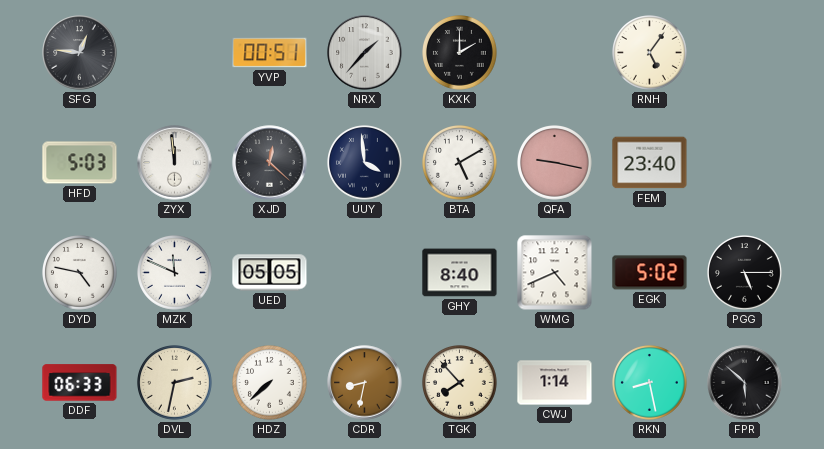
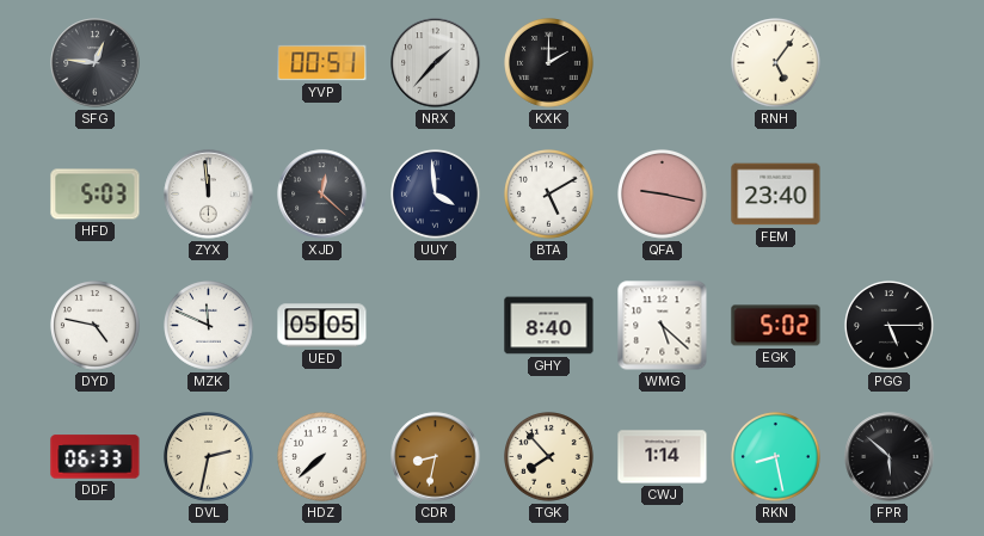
WMG: 4:41 -> 5:22 (663, 326)
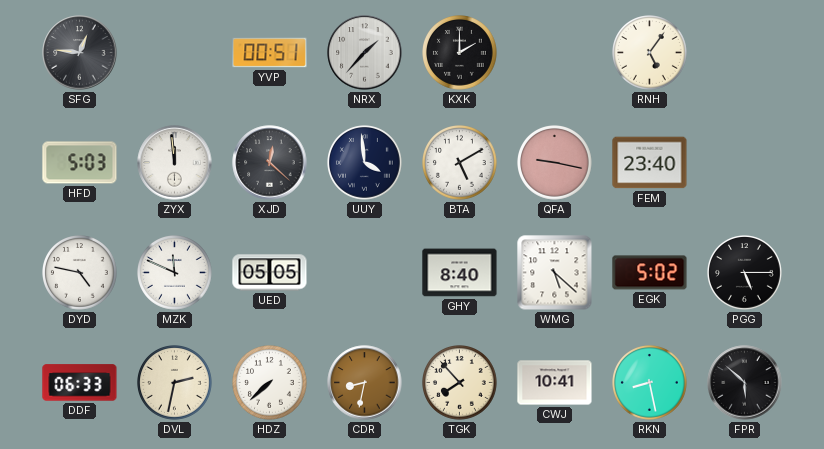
CWJ: 1:14 -> 10:41 (555, 383)
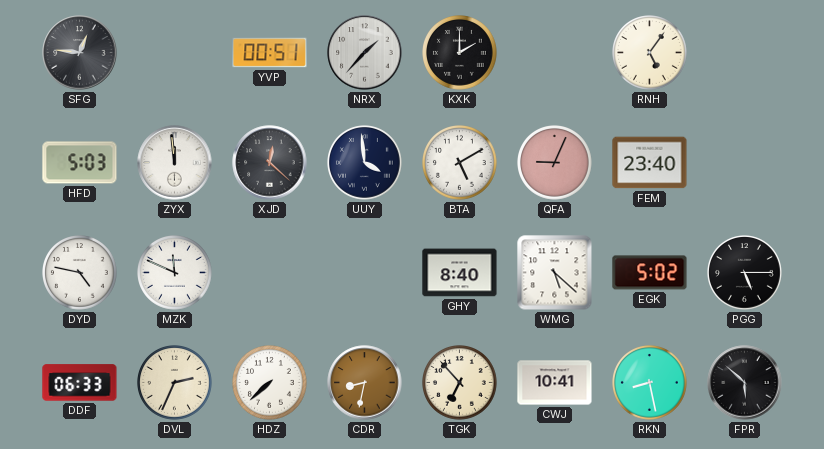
QFA: 9:17 -> 9:04 (555, 163)
UED: 05:05 -> none (270, 273)
DVL: 2:32 -> 2:34 (175, 383)
TGK: 7:53 -> 6:53 (460, 383)
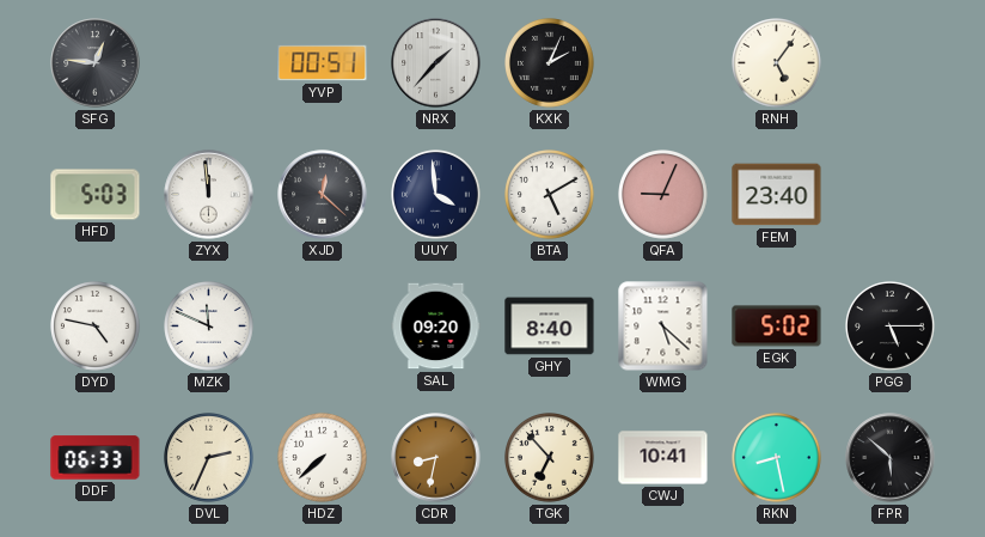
KXK: 2:00 -> 2:04 (550, 63)
SAL: none -> 09:20 (436, 327)
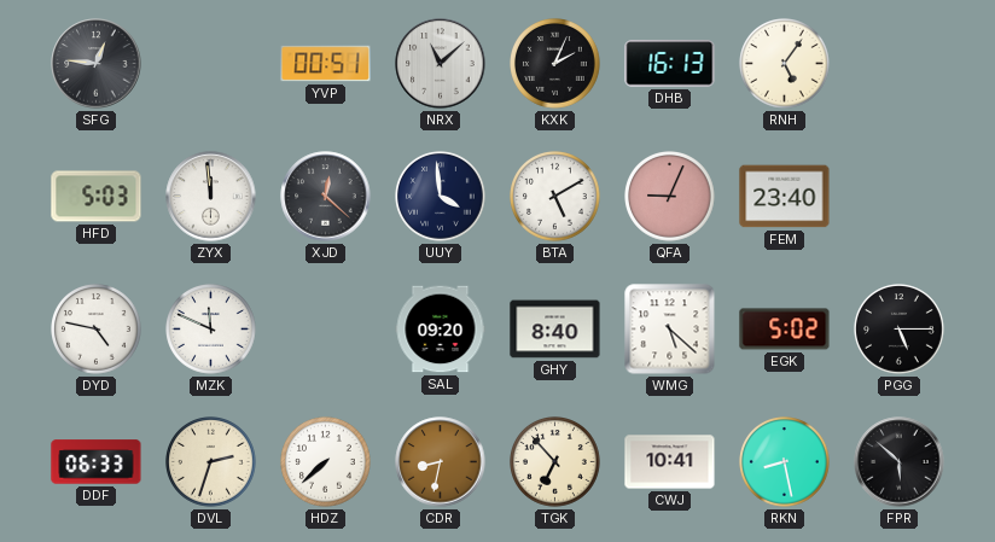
NRX: 1:37 -> 11:08 (441, 64)
DHB: none -> 16:13 (670, 64)
DVL: 2:34 -> 2:33 (211, 462)
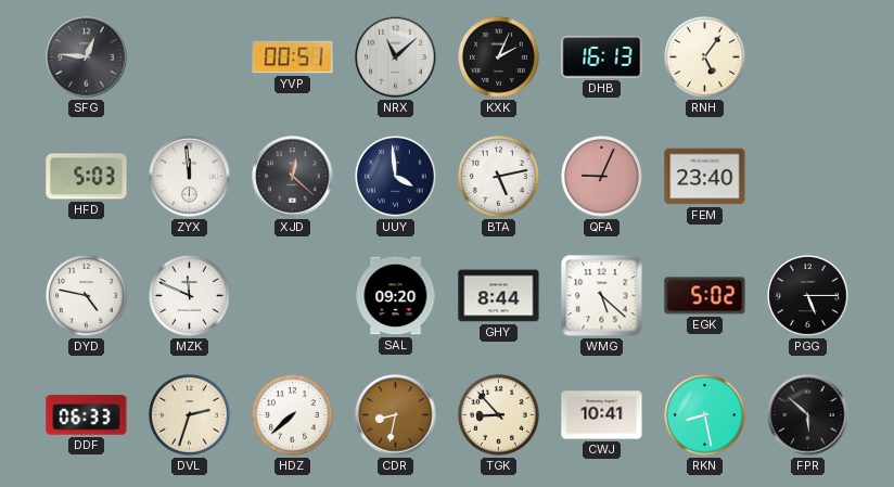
BTA: 5:10 -> 5:13 (499, 177)
GHY: 8:40 -> 8:44 (499, 296)
TGK: 6:53 -> 8:53 (499, 415)
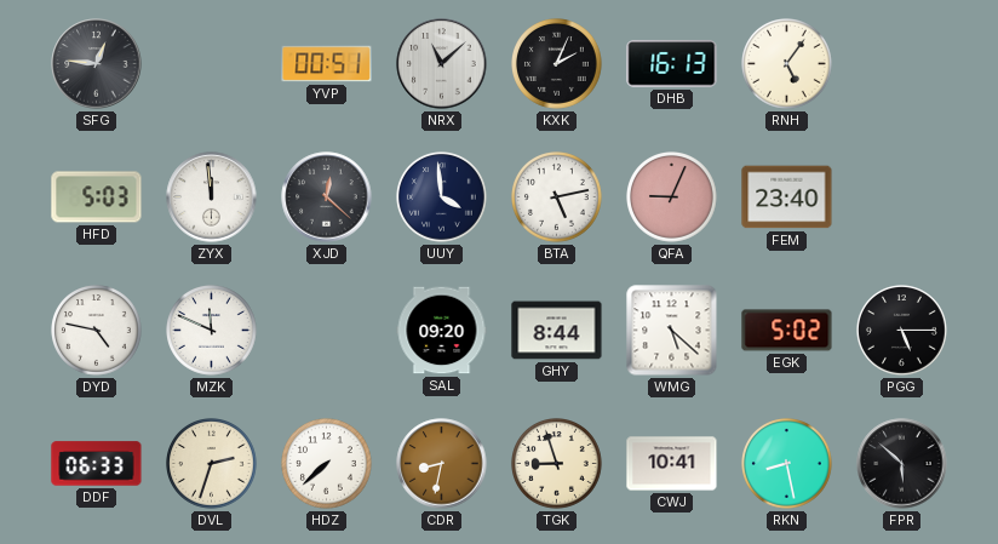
TGK: 8:53 -> 8:57 (557, 464)
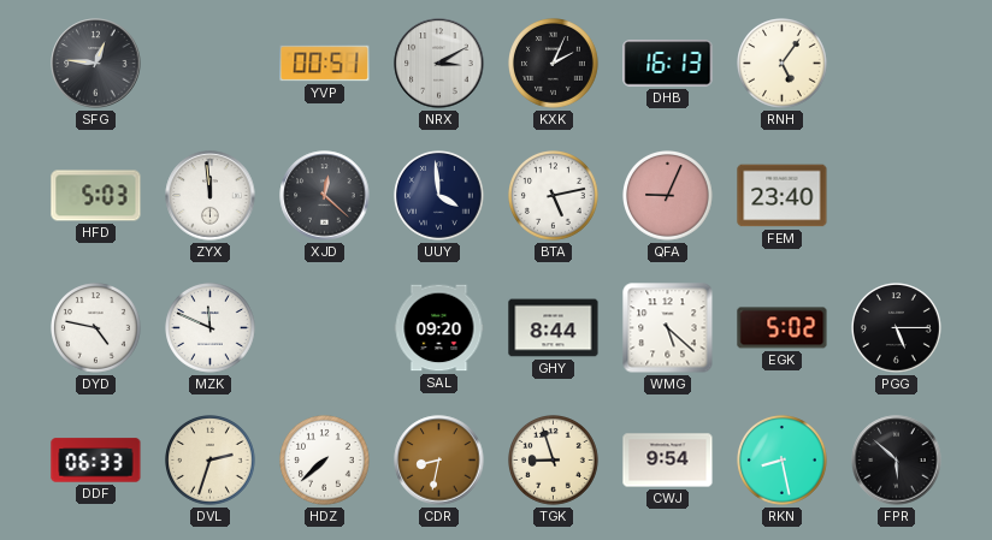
NRX: 11:08 -> 3:10 (439, 64)
CWJ: 10:41 -> 9:54 (668, 461)
